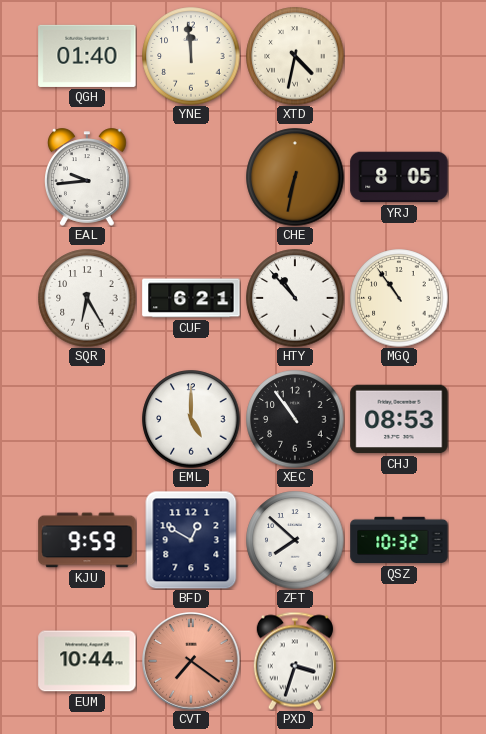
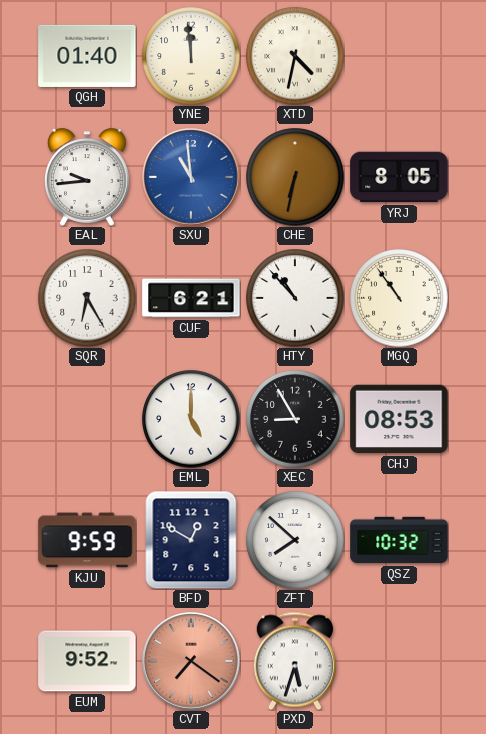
SXU: none -> 10:59 (192, 178)
XEC: 10:54 -> 8:55 (295, 419)
EUM: 10:44 -> 9:52 (87, 661)
PXD: 3:33 -> 5:33 (295, 661)
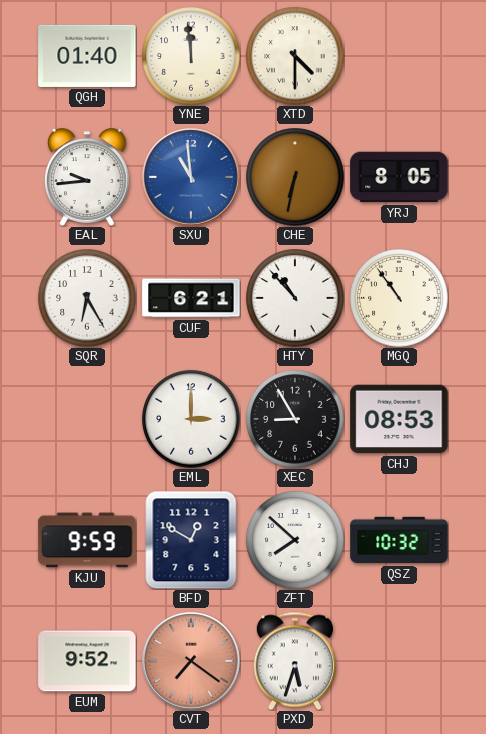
XTD: 4:32 -> 4:30 (295, 56)
EML: 5:00 -> 3:00 (191, 419)
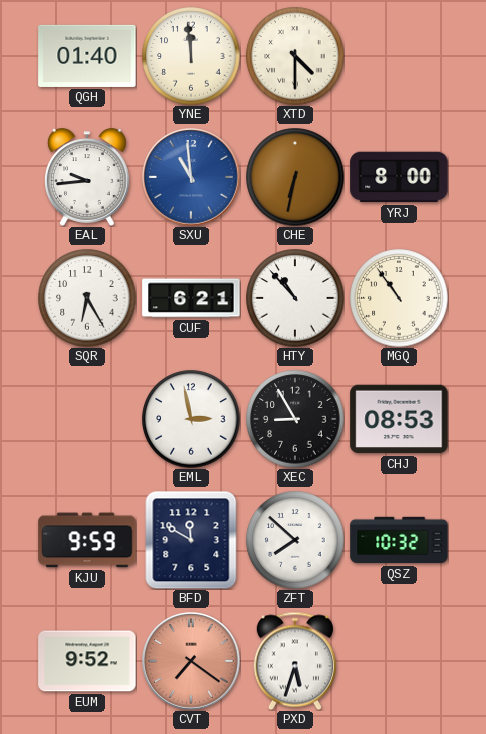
YRJ: 8:05 -> 8:00 (399, 177)
EML: 3:00 -> 2:58 (191, 419)
BFD: 12:50 -> 11:50 (191, 540)
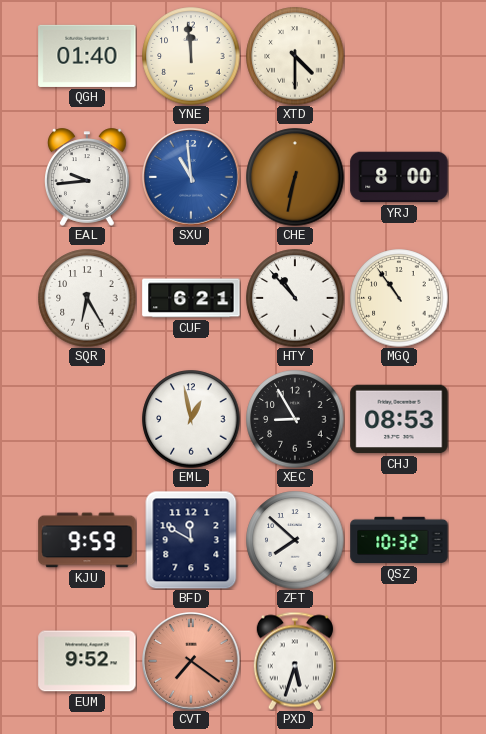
EML: 2:58 -> 12:58 (191, 419)
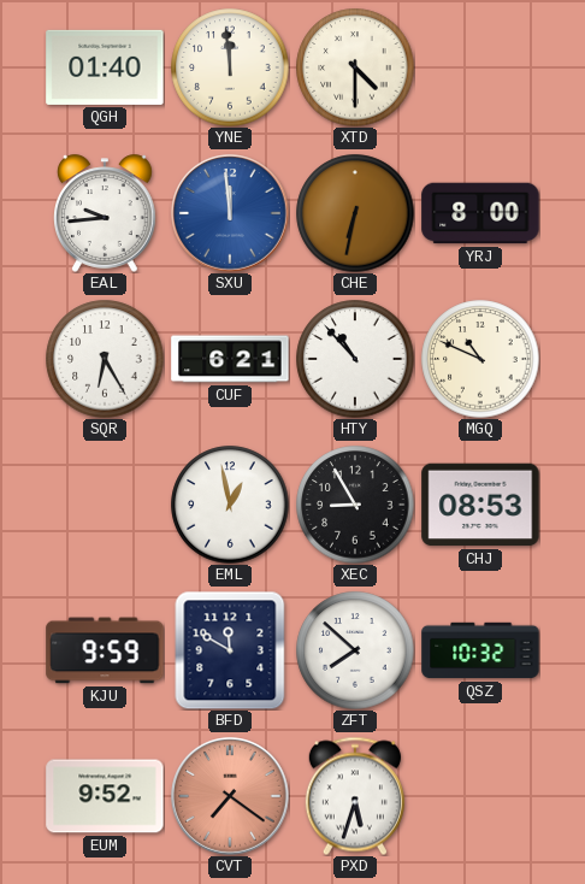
SXU: 10:59 -> 11:59 (231, 214)
MGQ: 10:54 -> 10:49 (480, 359)
